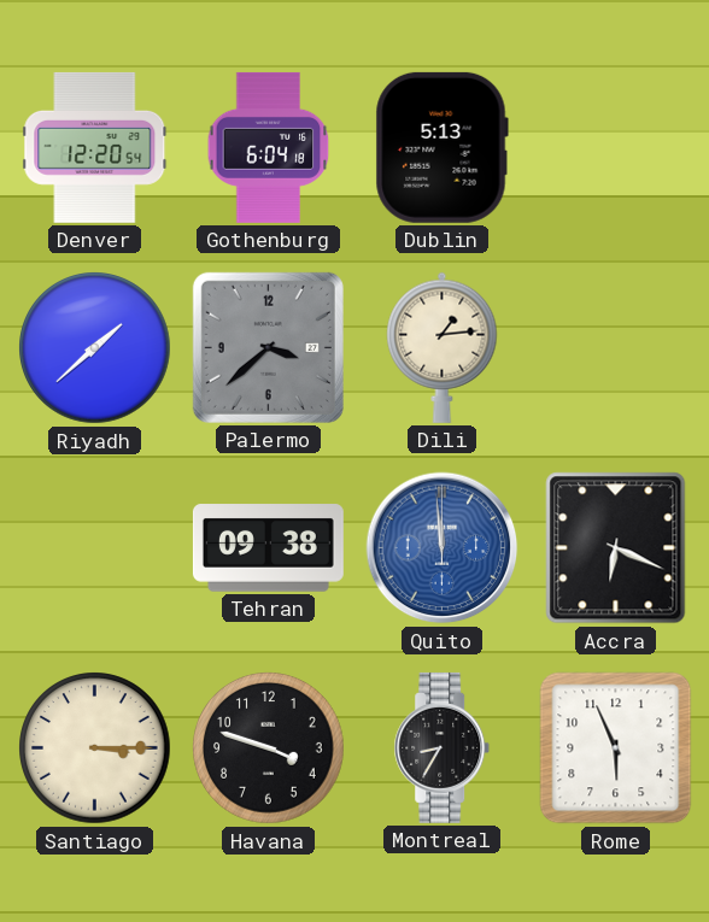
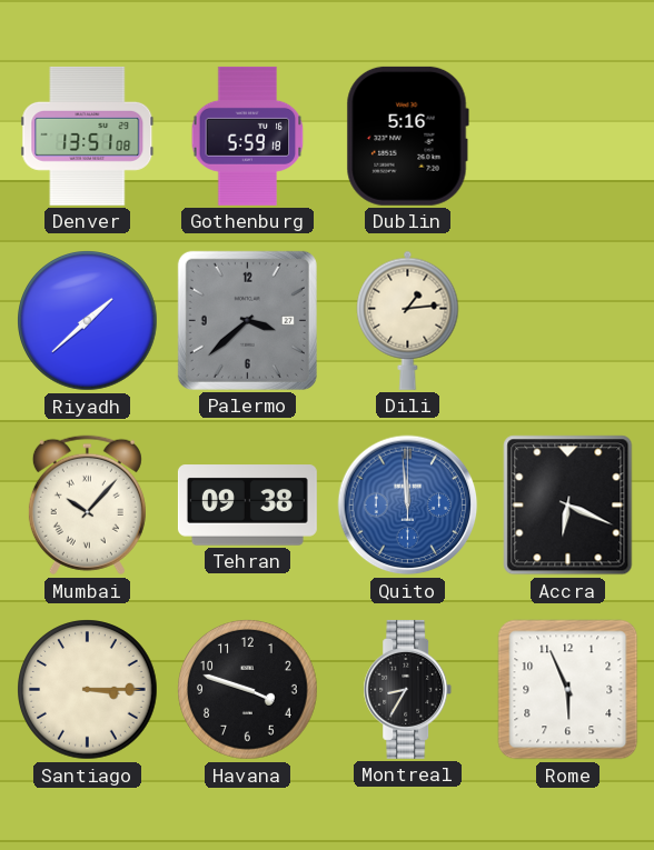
Denver: 12:20 -> 13:51 (88, 136)
Gothenburg: 6:04 -> 5:59 (248, 136)
Dublin: 5:13 -> 5:16 (407, 136)
Mumbai: none -> 10:07 (87, 506)
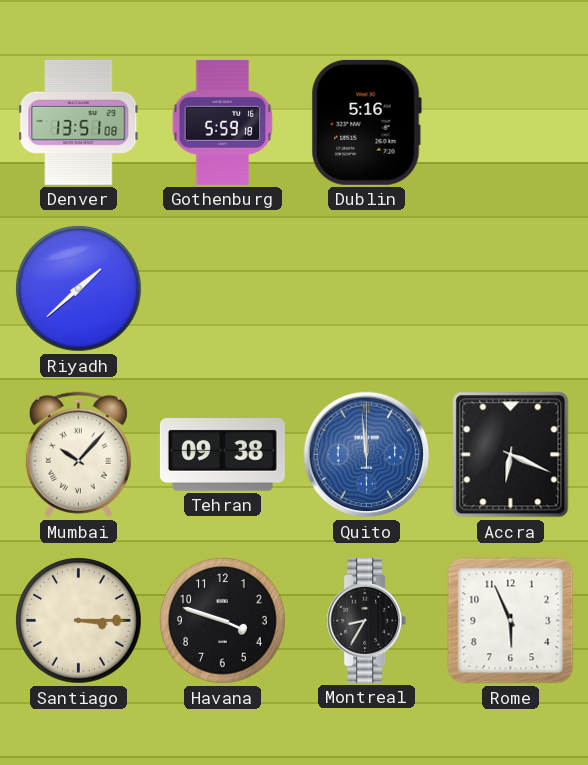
Palermo: 3:38 -> none (247, 320)
Dili: 1:14 -> none (408, 320)
